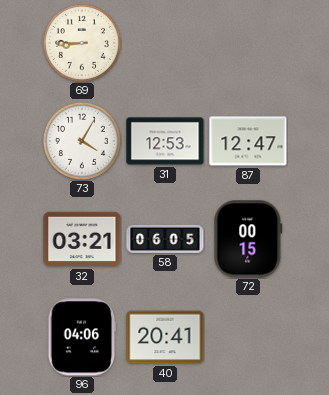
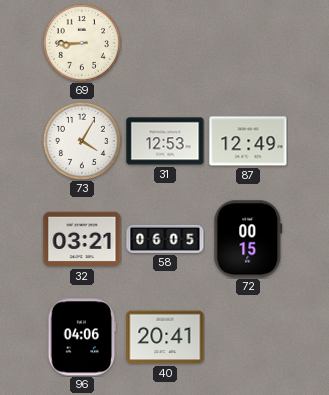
87: 12:47 -> 12:49 (248, 141)
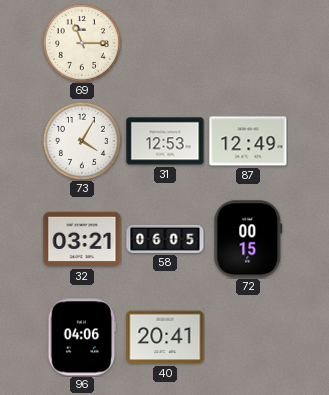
69: 8:45 -> 11:15 (82, 43)
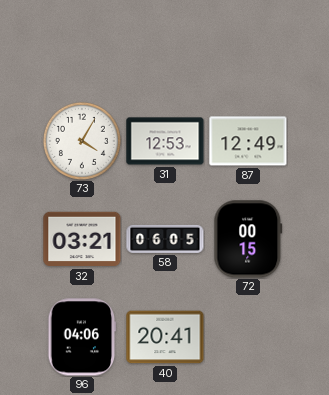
69: 11:15 -> none (82, 43)
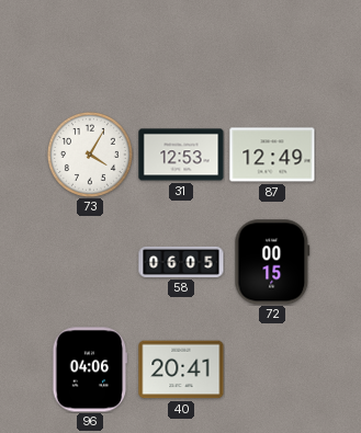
32: 03:21 -> none (82, 239)
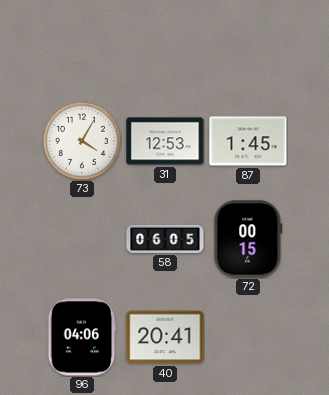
87: 12:49 -> 1:45 (248, 141)
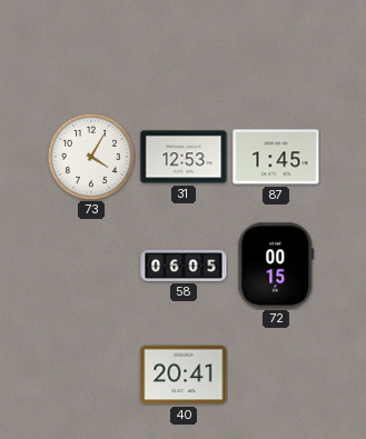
96: 04:06 -> none (82, 337)
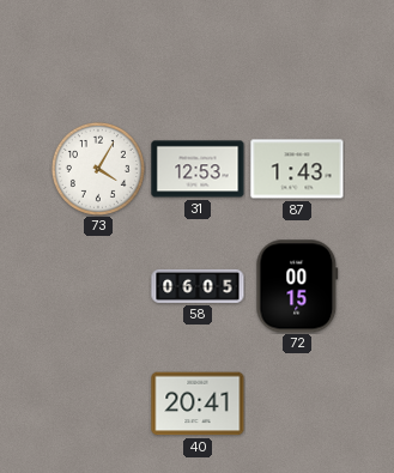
87: 1:45 -> 1:43 (297, 169)
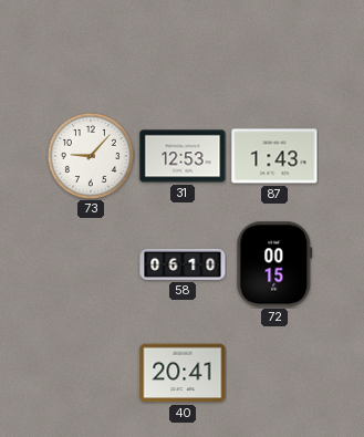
73: 4:05 -> 9:07 (91, 156)
58: 06:05 -> 06:10 (183, 264)
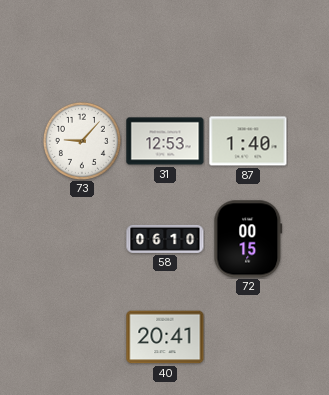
87: 1:43 -> 1:40 (248, 141)
